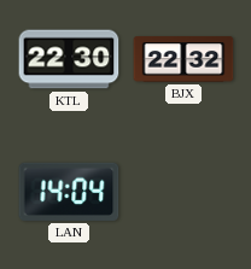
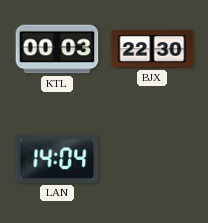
KTL: 22:30 -> 00:03 (57, 49)
BJX: 22:32 -> 22:30 (152, 49)
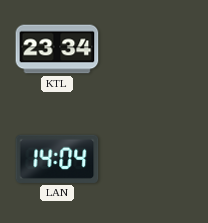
KTL: 00:03 -> 23:34 (57, 49)
BJX: 22:30 -> none (152, 49)
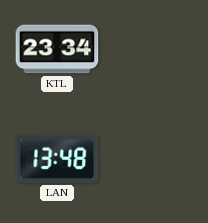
LAN: 14:04 -> 13:48 (57, 159)
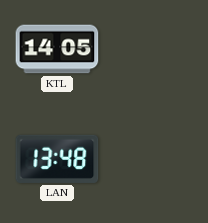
KTL: 23:34 -> 14:05 (57, 49)
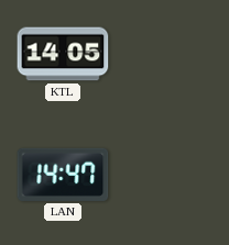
LAN: 13:48 -> 14:47 (63, 175)
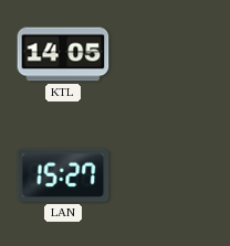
LAN: 14:47 -> 15:27 (63, 175)
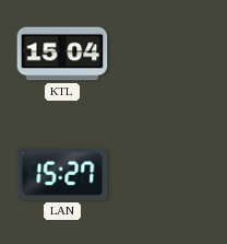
KTL: 14:05 -> 15:04 (62, 54)
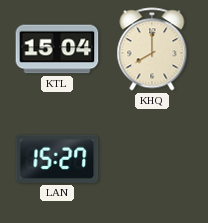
KHQ: none -> 8:00 (152, 49)
